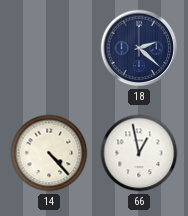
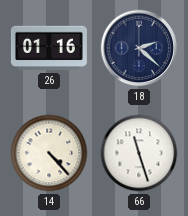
26: none -> 01:16 (49, 48)
66: 12:58 -> 11:27 (139, 153)
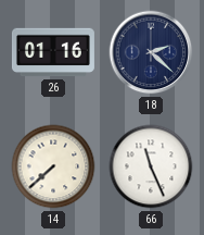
14: 4:23 -> 7:38 (53, 166)
66: 11:27 -> 11:26 (151, 166)
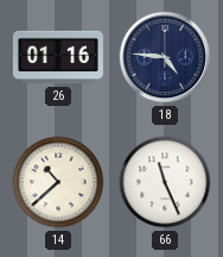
18: 2:22 -> 4:46 (165, 57)
14: 7:38 -> 10:38 (58, 182)
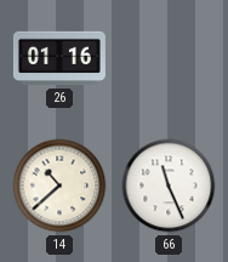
18: 4:46 -> none (165, 57)
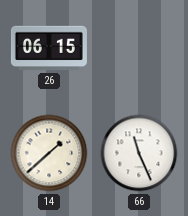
26: 01:16 -> 06:15 (49, 48)
14: 10:38 -> 1:38 (49, 153)
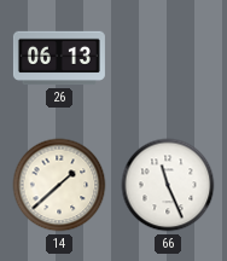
26: 06:15 -> 06:13 (59, 58)
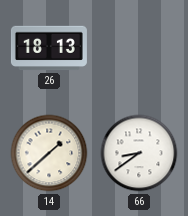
26: 06:13 -> 18:13 (49, 48)
66: 11:26 -> 8:39 (139, 153)
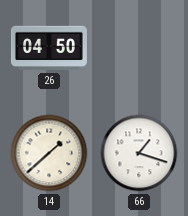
26: 18:13 -> 04:50 (49, 48)
66: 8:39 -> 1:18 (139, 153)
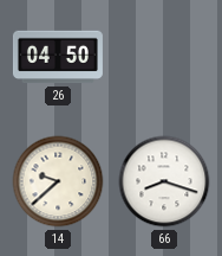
14: 1:38 -> 9:38 (58, 181)
66: 1:18 -> 8:18 (164, 181)
